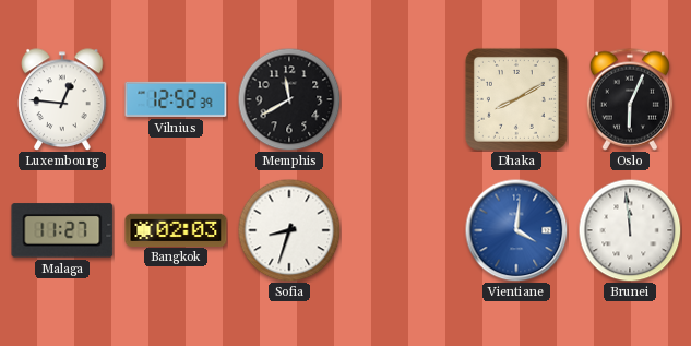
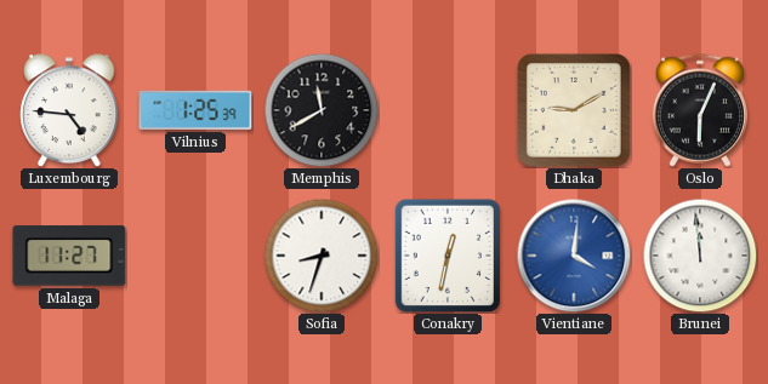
Luxembourg: 12:46 -> 4:46 (69, 110)
Vilnius: 12:52 -> 1:25 (195, 110)
Dhaka: 8:10 -> 9:10 (574, 110)
Bangkok: 02:03 -> none (176, 229)
Conakry: none -> 12:32 (448, 256)
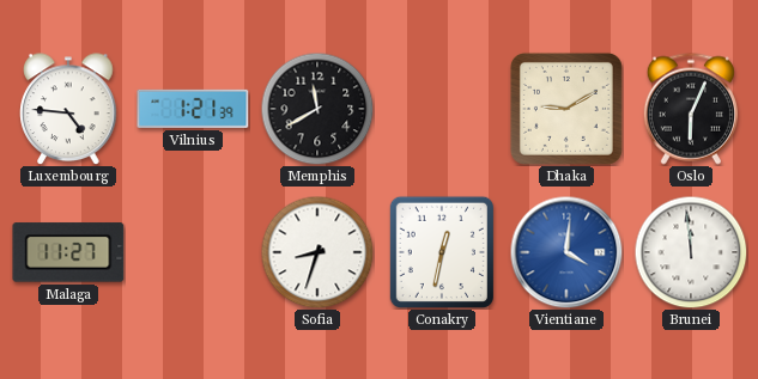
Vilnius: 1:25 -> 1:21 (193, 109)
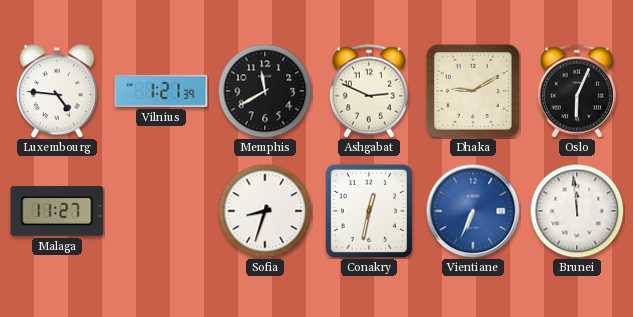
Ashgabat: none -> 2:49 (369, 91)
Vientiane: 4:01 -> 6:34 (473, 211)
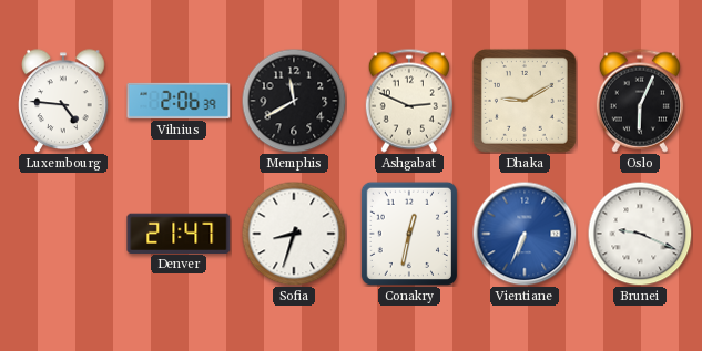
Vilnius: 1:21 -> 2:06 (179, 101)
Malaga: 11:27 -> none (57, 211)
Denver: none -> 21:47 (179, 233)
Brunei: 11:59 -> 9:19 (640, 234)
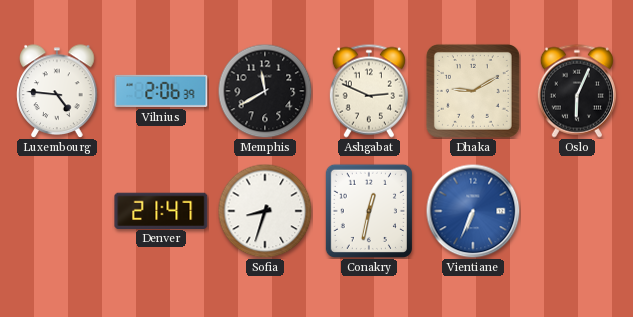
Brunei: 9:19 -> none (640, 234)
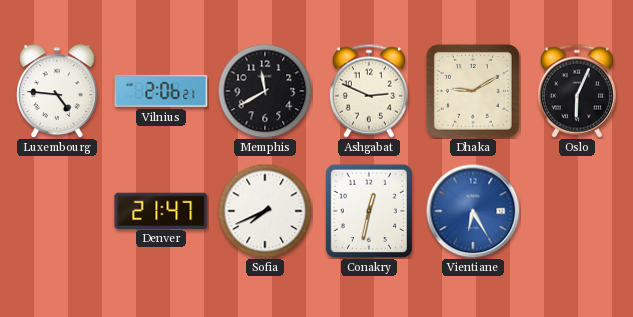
Vilnius: 2:06:39 -> 2:06:21 (161, 91)
Sofia: 8:33 -> 7:41 (265, 211)
Vientiane: 6:34 -> 6:25 (473, 211)
